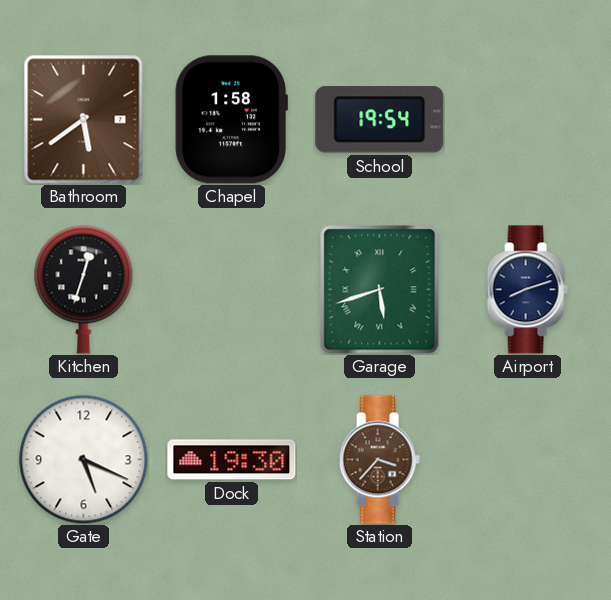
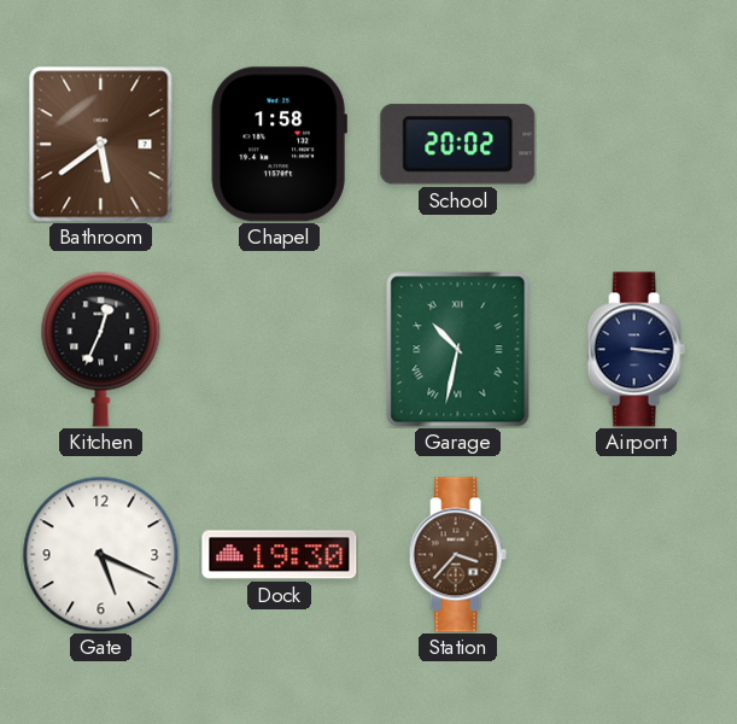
School: 19:54 -> 20:02 (458, 145)
Kitchen: 12:33 -> 12:34 (101, 349)
Garage: 5:42 -> 10:32 (458, 350)
Airport: 8:12 -> 3:16 (636, 350)
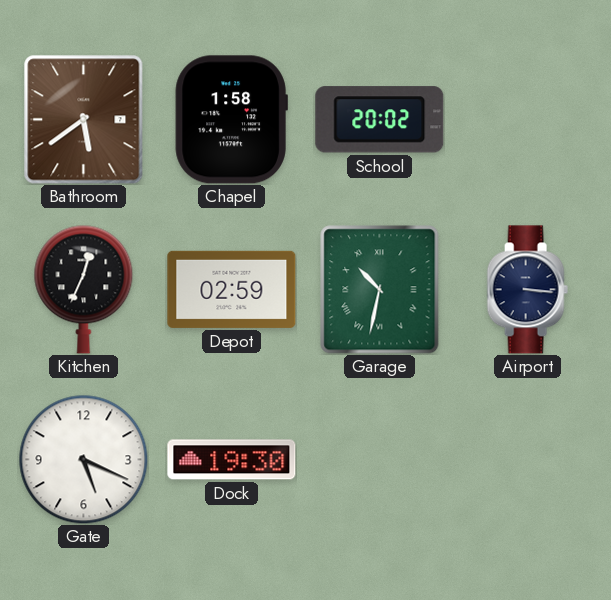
Depot: none -> 02:59 (232, 289)
Station: 3:37 -> none (457, 555)
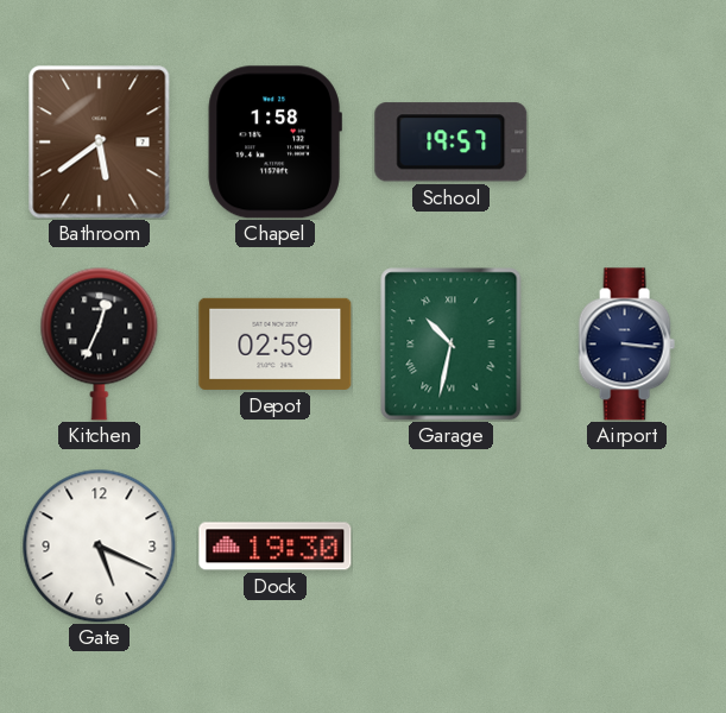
School: 20:02 -> 19:57 (452, 143)
